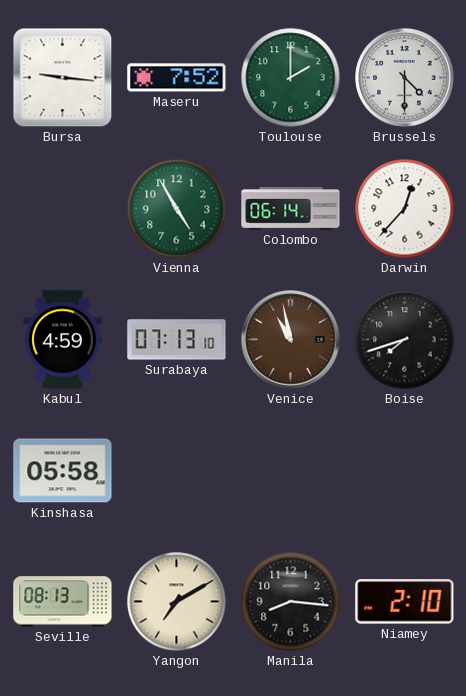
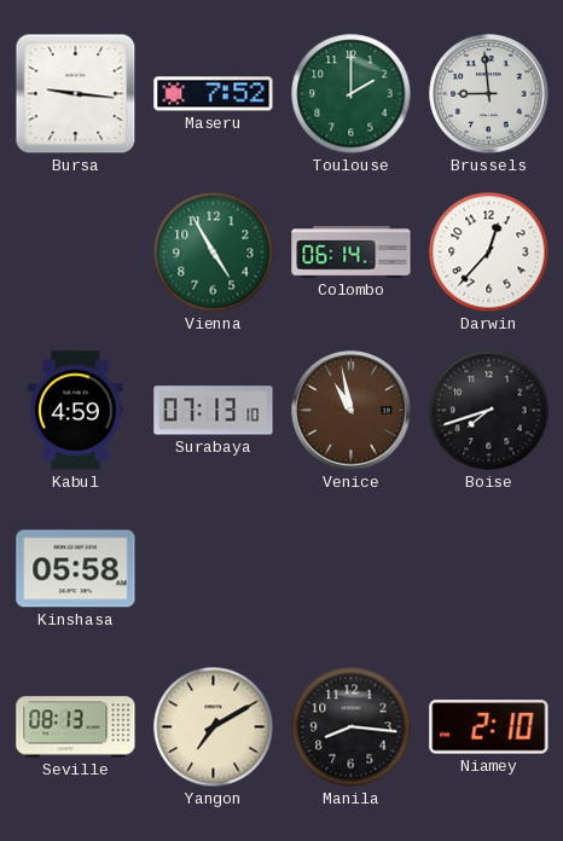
Brussels: 4:30 -> 8:59 (489, 94)
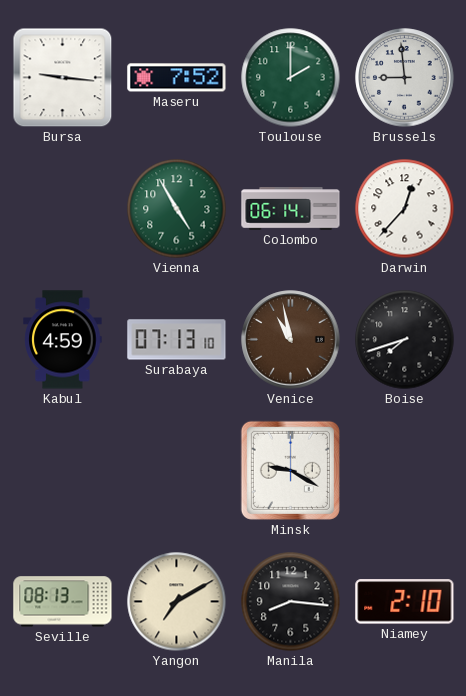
Kinshasa: 05:58 -> none (76, 569)
Minsk: none -> 9:20 (290, 470)
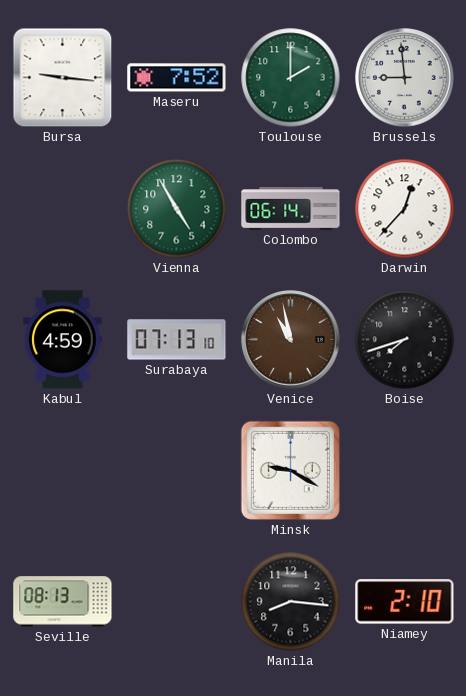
Yangon: 7:10 -> none (177, 602)
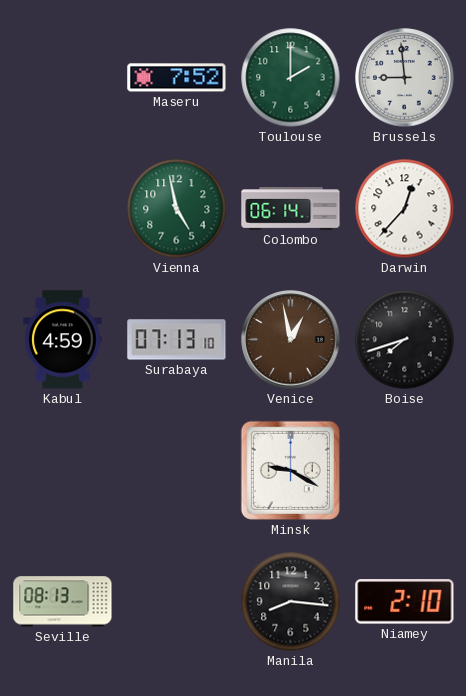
Bursa: 9:16 -> none (63, 78)
Vienna: 4:55 -> 4:58 (177, 209)
Venice: 10:58 -> 12:58 (291, 340)
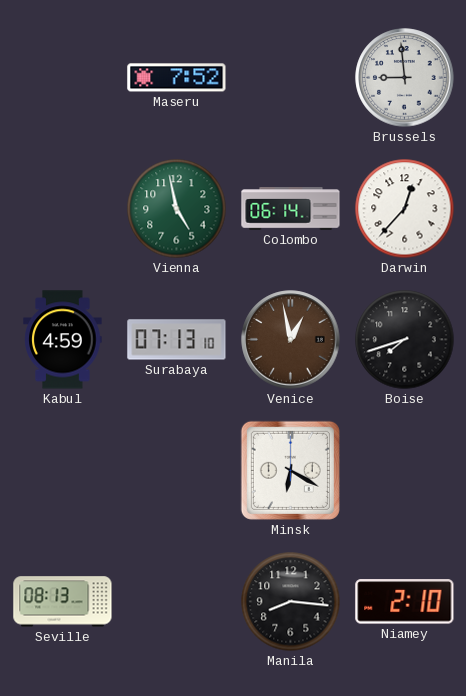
Toulouse: 2:00 -> none (291, 78)
Minsk: 9:20 -> 6:20 (290, 470)
